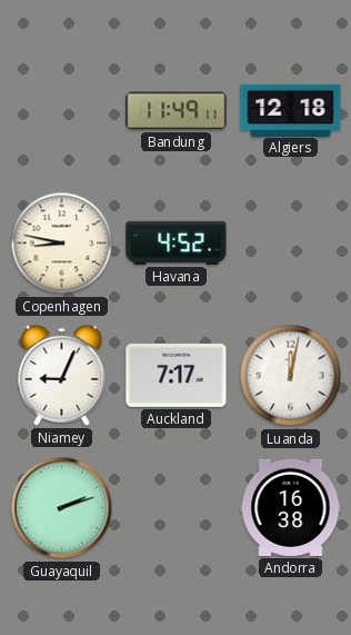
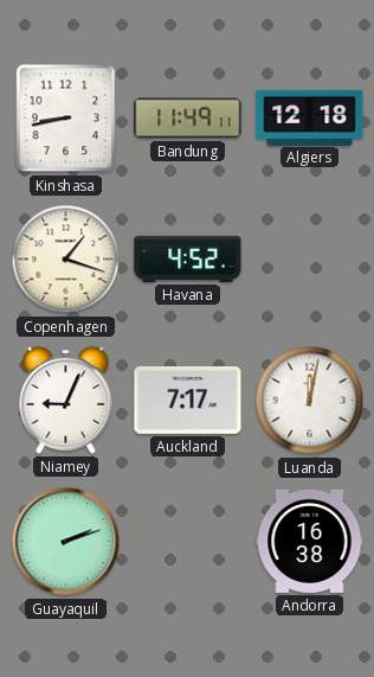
Kinshasa: none -> 8:43 (66, 119)
Copenhagen: 8:47 -> 1:18 (66, 260)
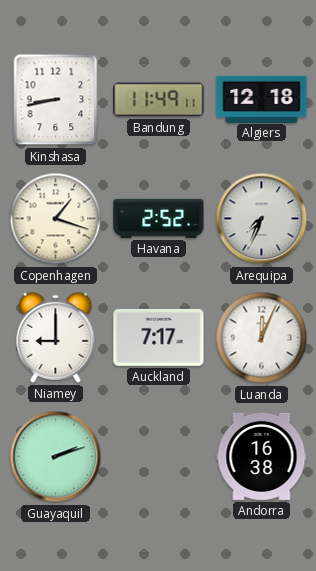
Havana: 4:52 -> 2:52 (159, 218)
Arequipa: none -> 7:34 (262, 219)
Niamey: 9:04 -> 9:00 (56, 337)
Luanda: 12:02 -> 12:04 (262, 338)
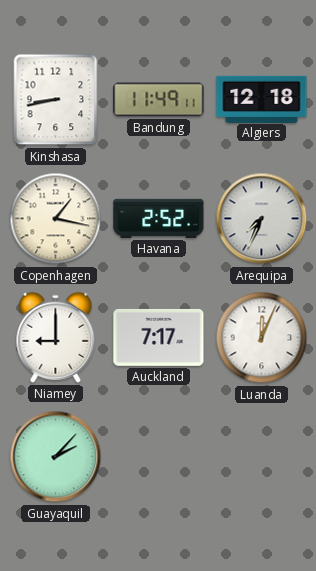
Copenhagen: 1:18 -> 1:17 (56, 219)
Guayaquil: 2:12 -> 2:07 (56, 457)
Andorra: 16:38 -> none (262, 456)
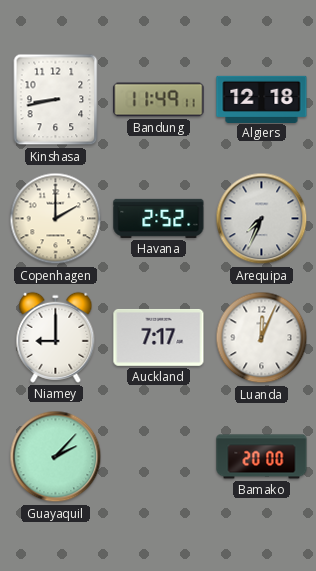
Copenhagen: 1:17 -> 2:00 (56, 219)
Bamako: none -> 20:00 (262, 457)
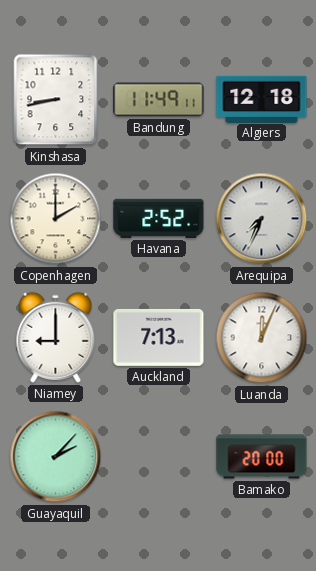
Auckland: 7:17 -> 7:13 (159, 337)
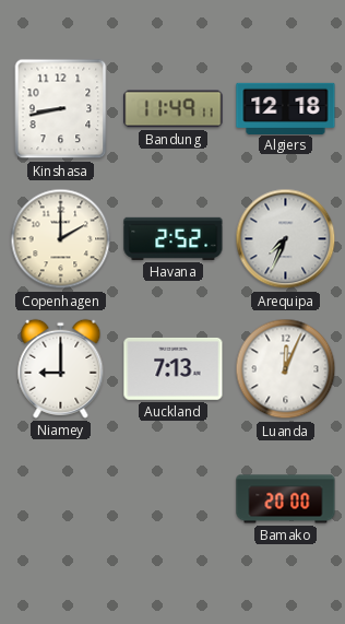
Guayaquil: 2:07 -> none (56, 457)
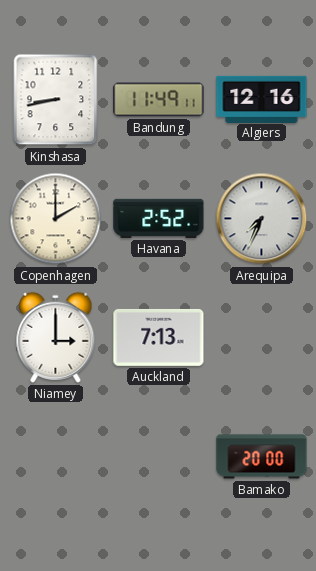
Algiers: 12:18 -> 12:16 (262, 99)
Niamey: 9:00 -> 3:00 (56, 337)
Luanda: 12:04 -> none (286, 369)
